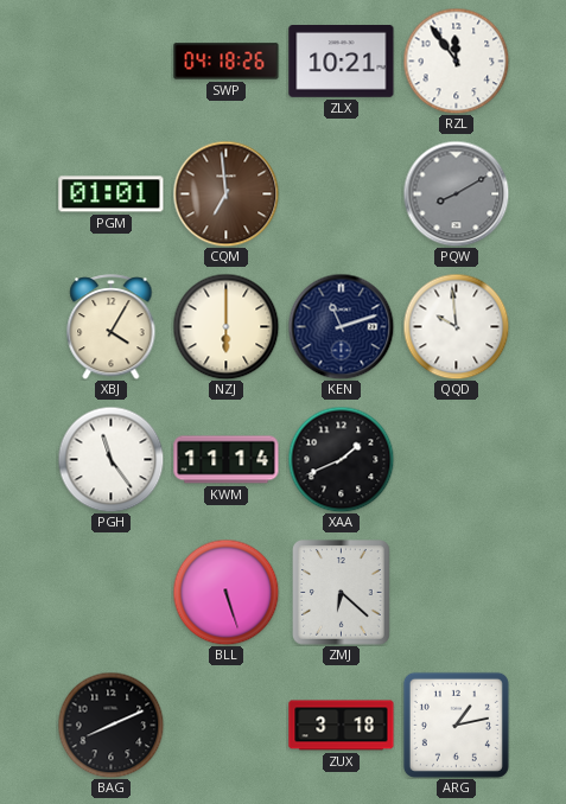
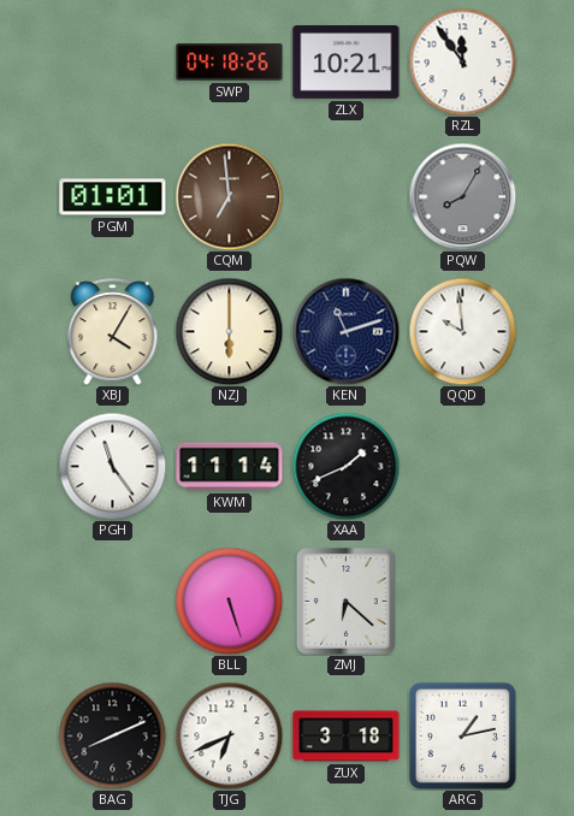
PQW: 8:10 -> 8:05 (462, 196)
TJG: none -> 6:41 (229, 735)
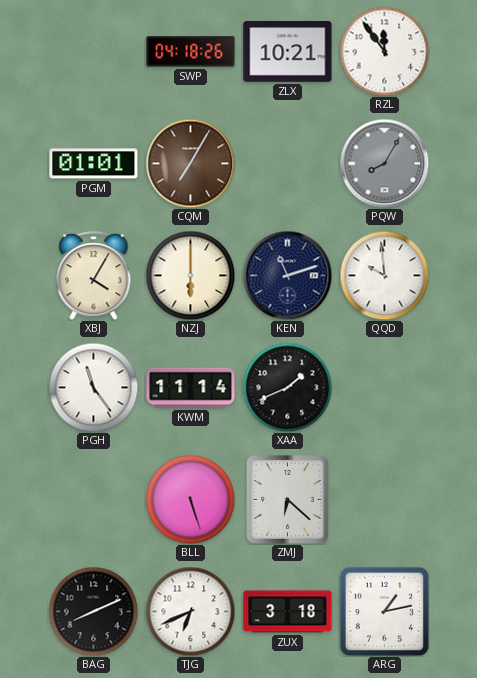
CQM: 6:59 -> 7:05 (190, 163)
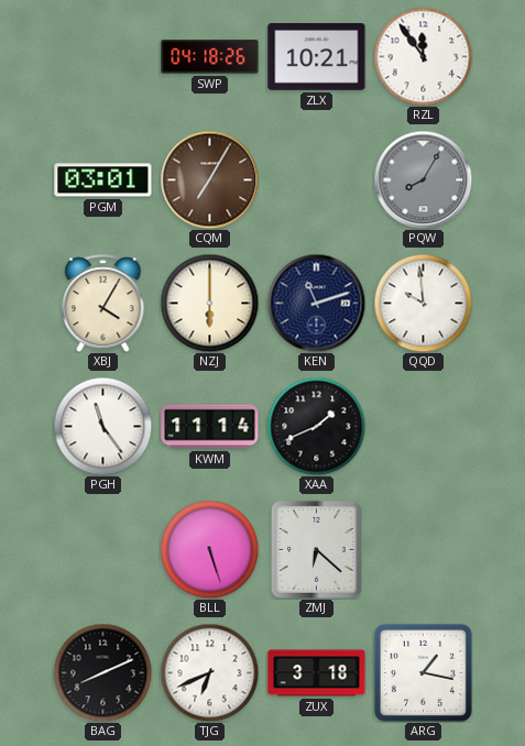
PGM: 01:01 -> 03:01 (103, 180)
ARG: 1:13 -> 1:17 (423, 672)
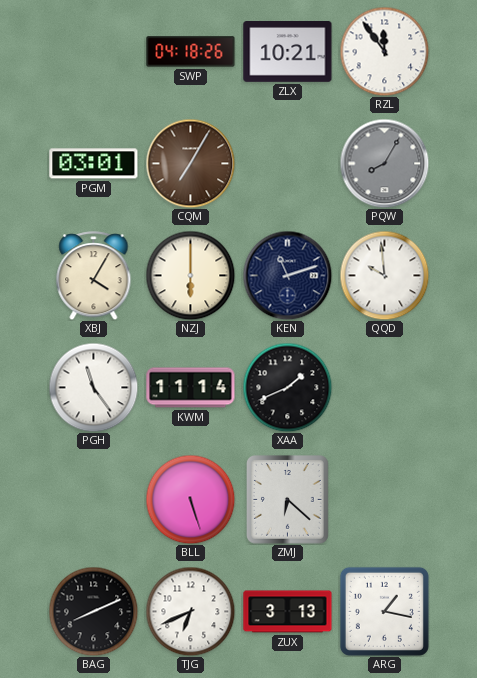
ZUX: 3:18 -> 3:13 (288, 612)
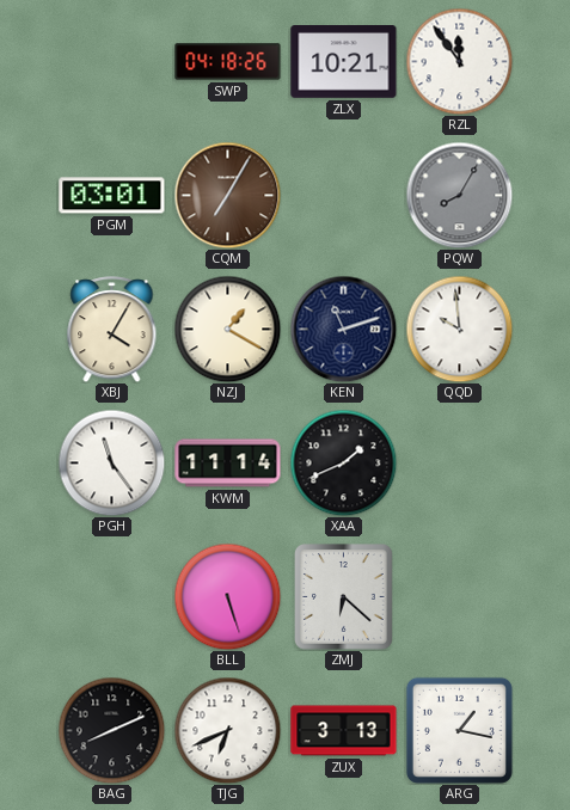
NZJ: 6:00 -> 1:20 (227, 329)
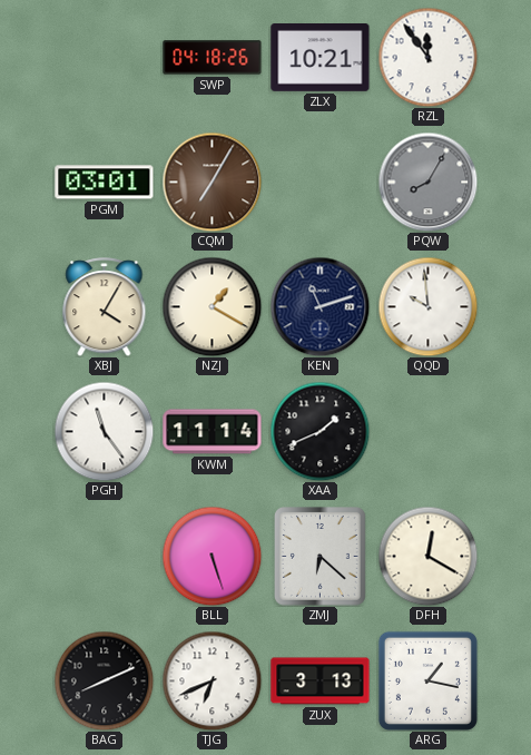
DFH: none -> 12:20 (427, 556)
